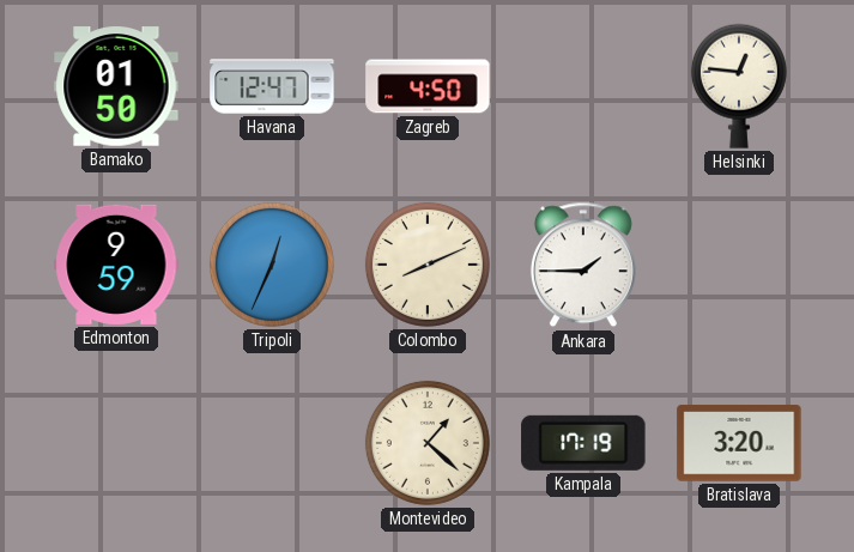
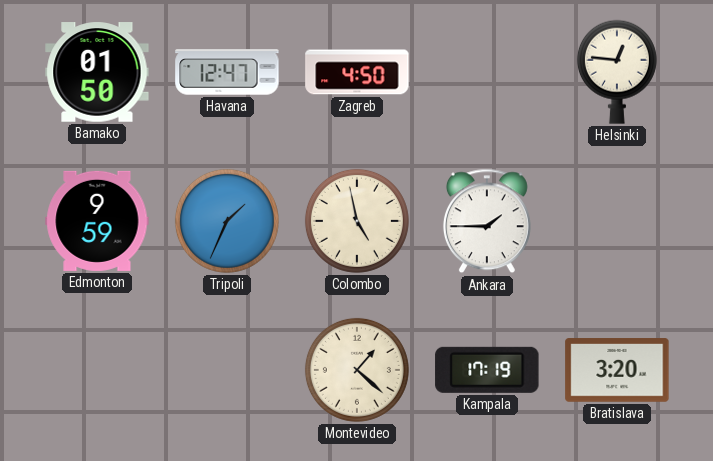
Tripoli: 12:34 -> 1:34 (227, 221)
Colombo: 8:11 -> 4:58 (357, 221)
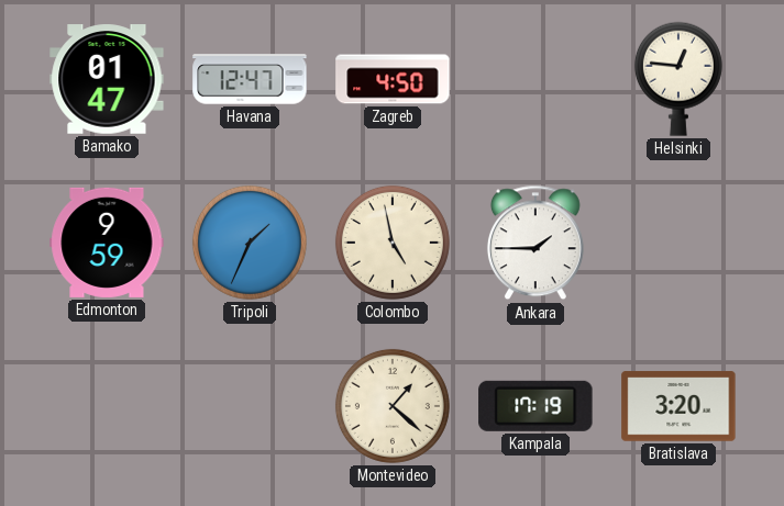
Bamako: 01:50 -> 01:47 (107, 79)
